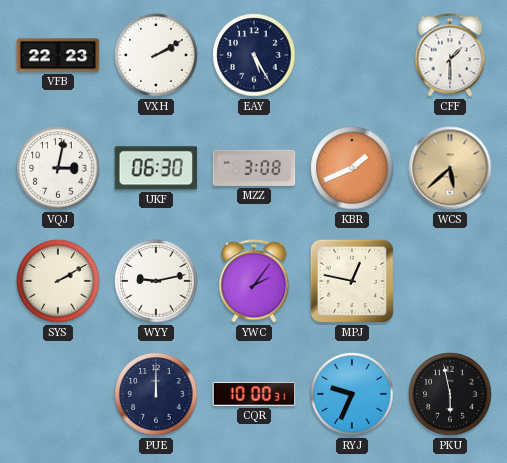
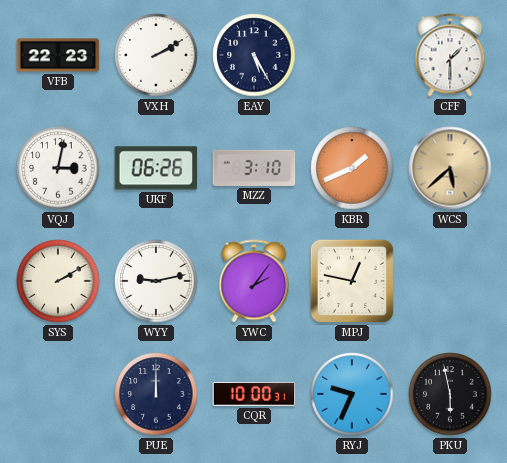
UKF: 06:30 -> 06:26 (156, 168)
MZZ: 3:08 -> 3:10 (254, 168)
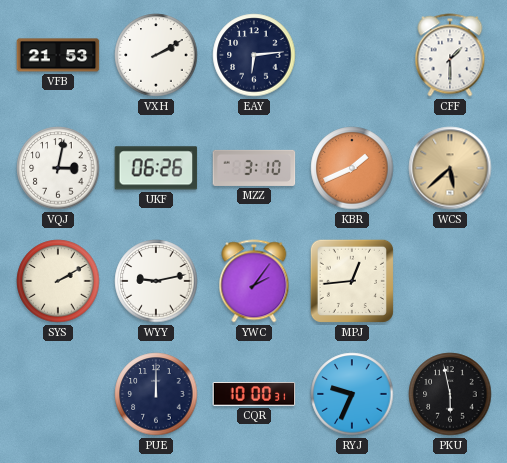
VFB: 22:23 -> 21:53 (58, 55)
EAY: 5:25 -> 6:14 (254, 55)
MPJ: 12:47 -> 12:44 (352, 281)
